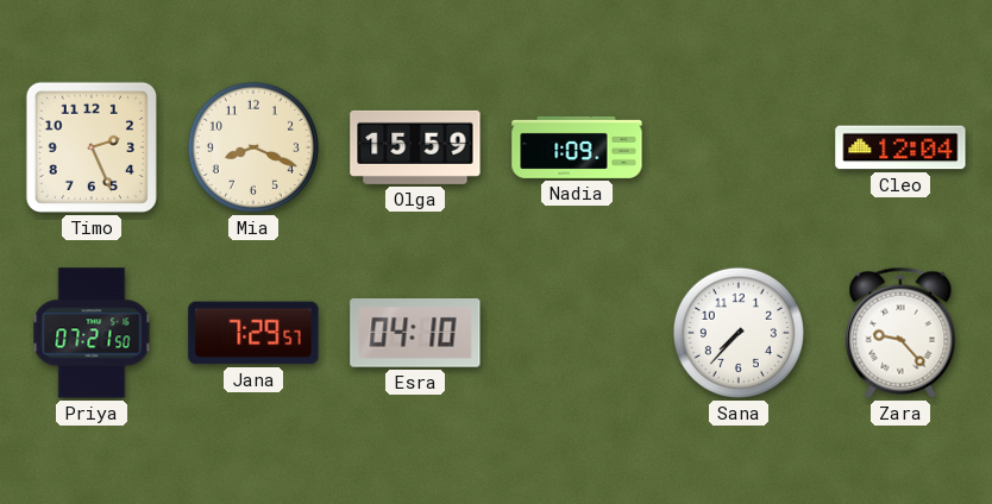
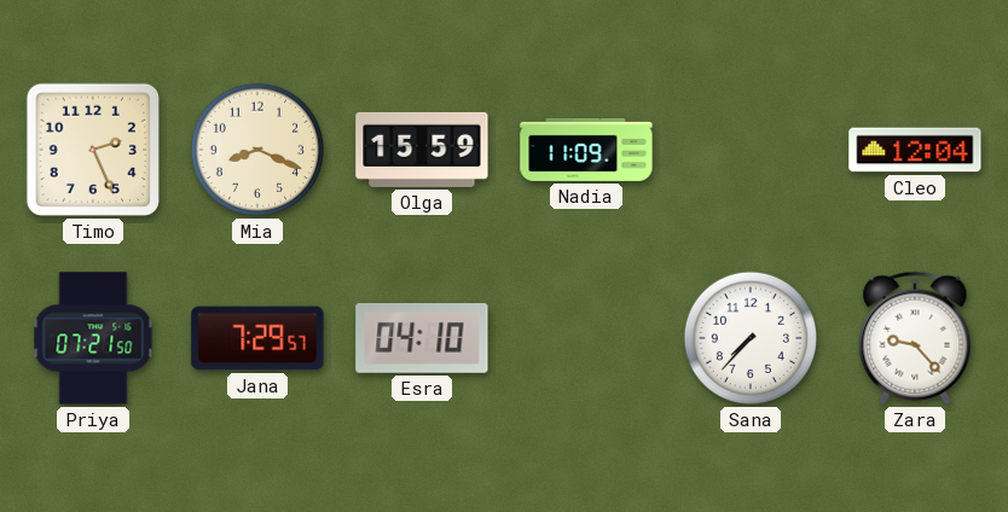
Nadia: 1:09 -> 11:09 (586, 150)
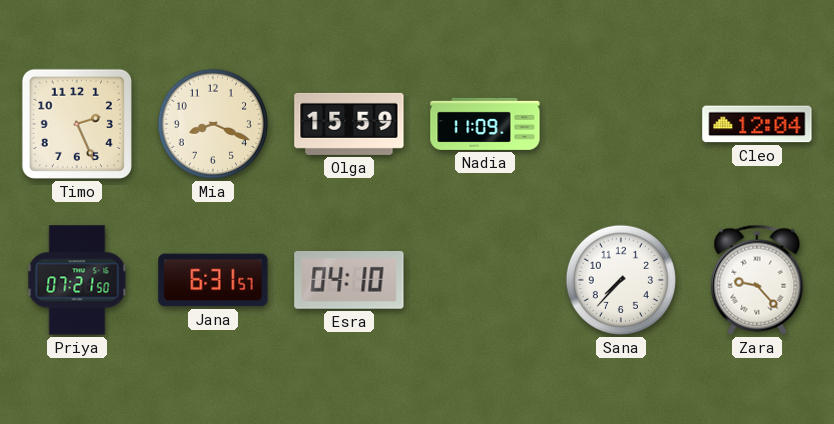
Jana: 7:29 -> 6:31 (213, 280)
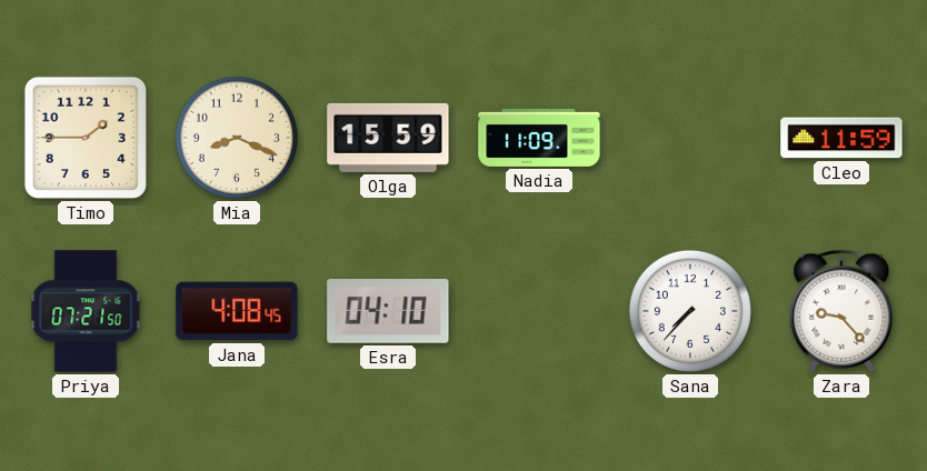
Timo: 2:26 -> 1:45 (86, 138)
Cleo: 12:04 -> 11:59 (841, 138)
Jana: 6:31 -> 4:08 (237, 311)
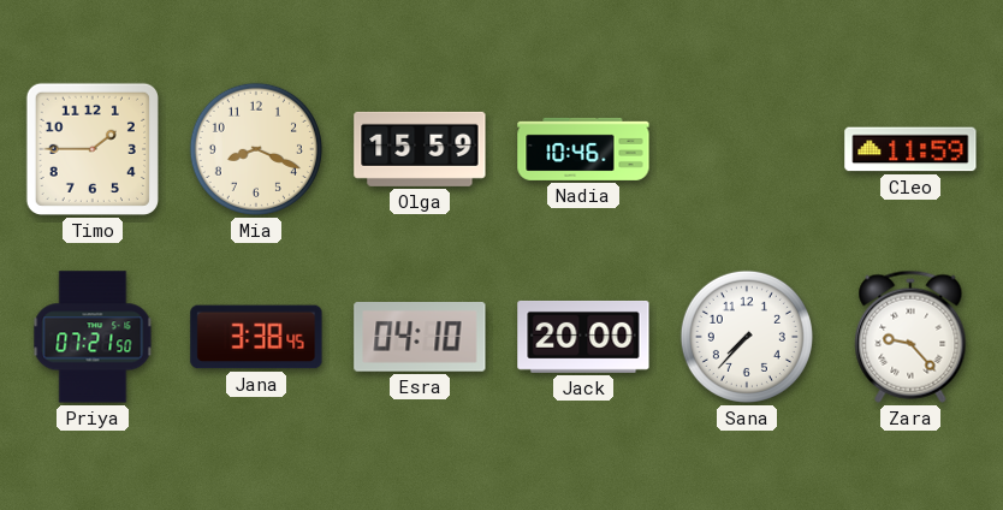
Nadia: 11:09 -> 10:46 (583, 149)
Jana: 4:08 -> 3:38 (256, 337)
Jack: none -> 20:00 (583, 337)
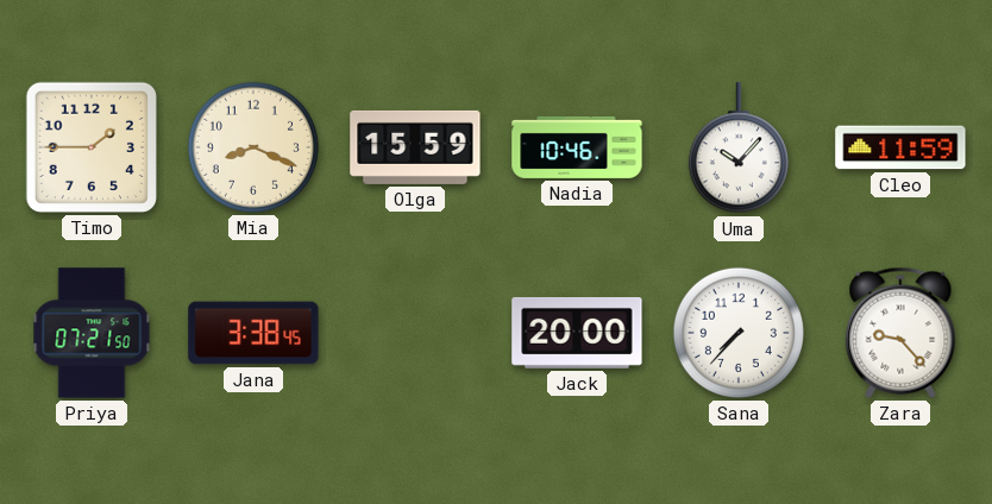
Uma: none -> 10:07 (739, 149)
Esra: 04:10 -> none (420, 338)
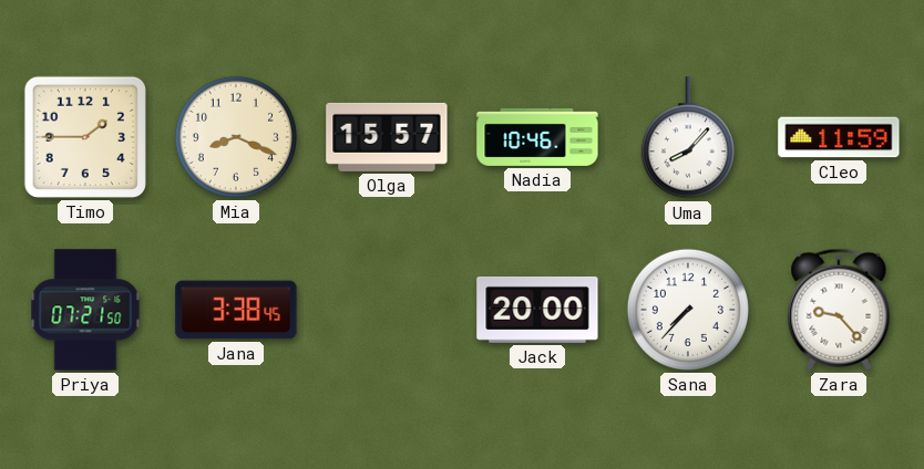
Olga: 15:59 -> 15:57 (387, 137)
Uma: 10:07 -> 8:07 (688, 138)
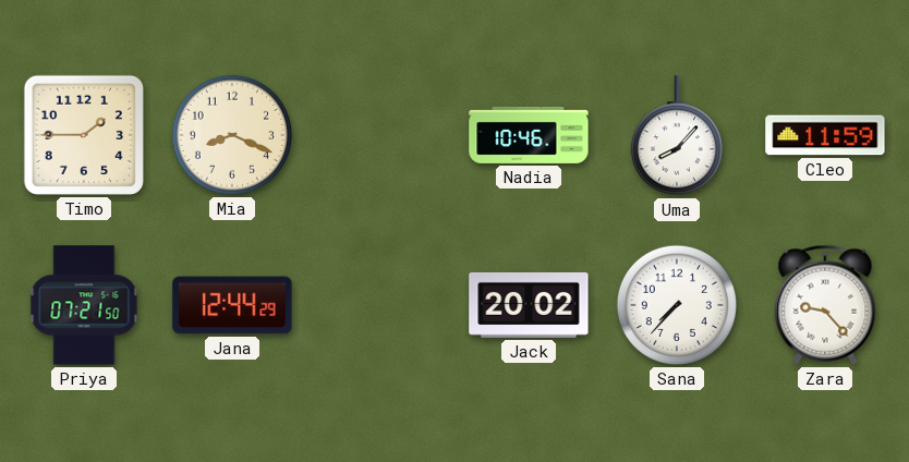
Olga: 15:57 -> none (387, 137)
Jana: 3:38 -> 12:44 (232, 305)
Jack: 20:00 -> 20:02 (529, 305)
